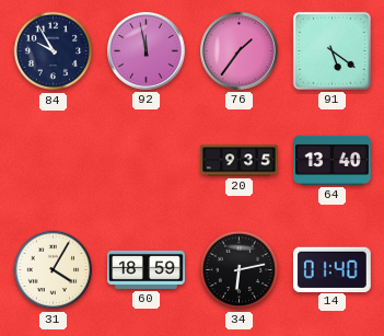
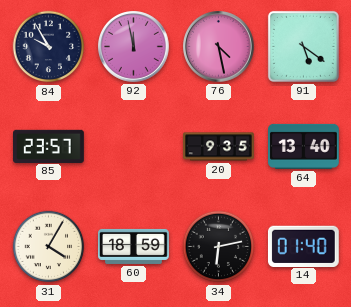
76: 1:36 -> 4:28 (219, 47)
85: none -> 23:57 (49, 146)
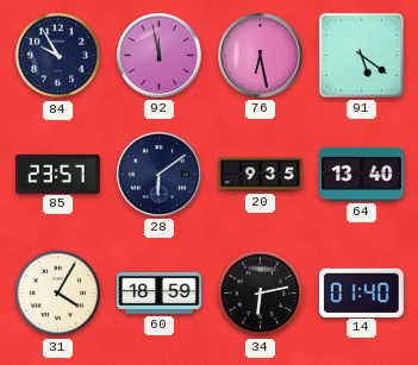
76: 4:28 -> 6:28 (261, 56)
28: none -> 6:09 (160, 175)
